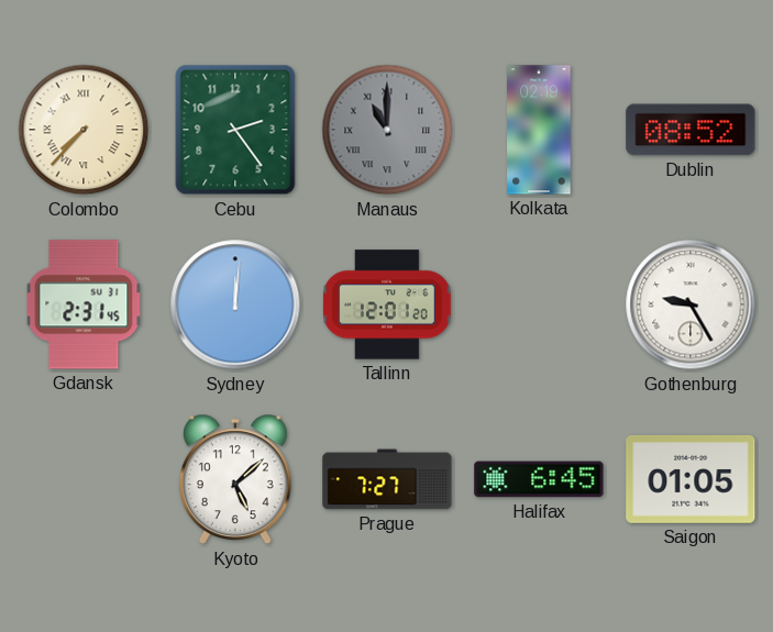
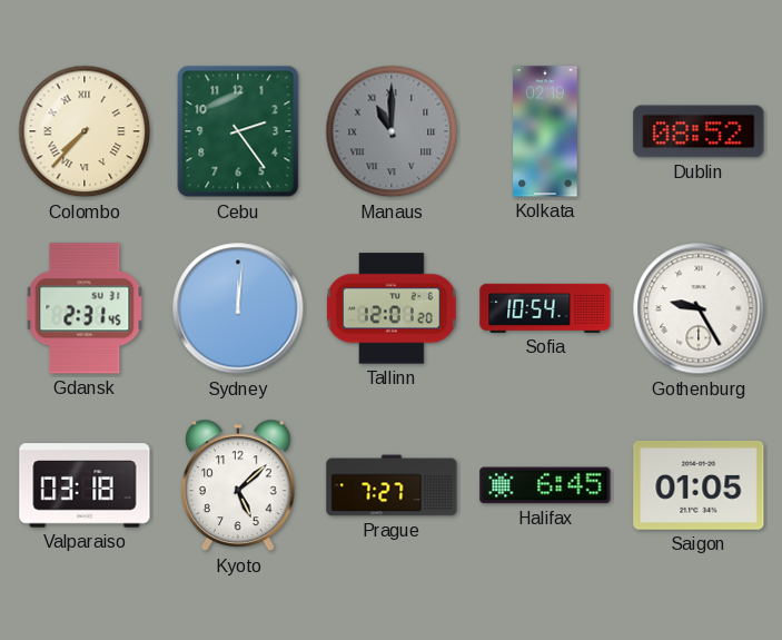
Sofia: none -> 10:54 (545, 308)
Valparaiso: none -> 03:18 (85, 485)
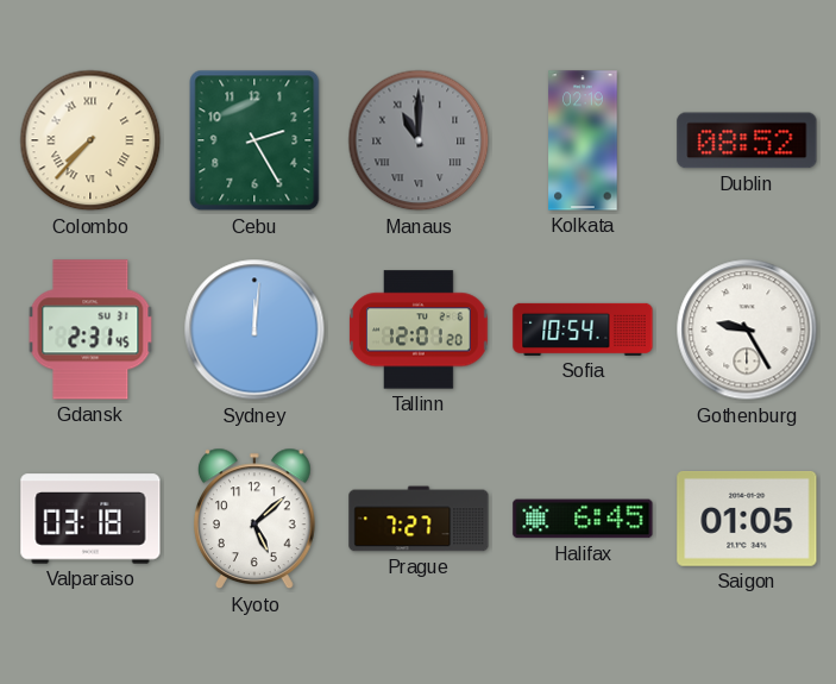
Cebu: 2:24 -> 2:25 (254, 140)
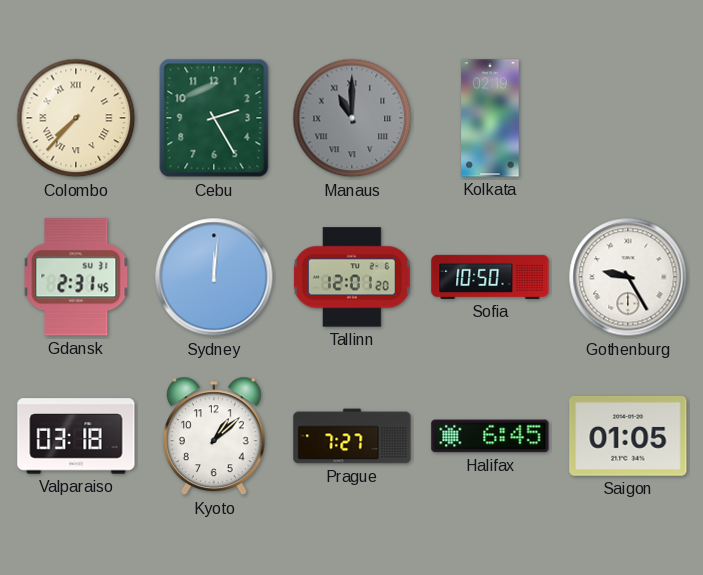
Dublin: 08:52 -> none (747, 140)
Sofia: 10:54 -> 10:50 (490, 277)
Kyoto: 5:08 -> 1:08 (215, 436)
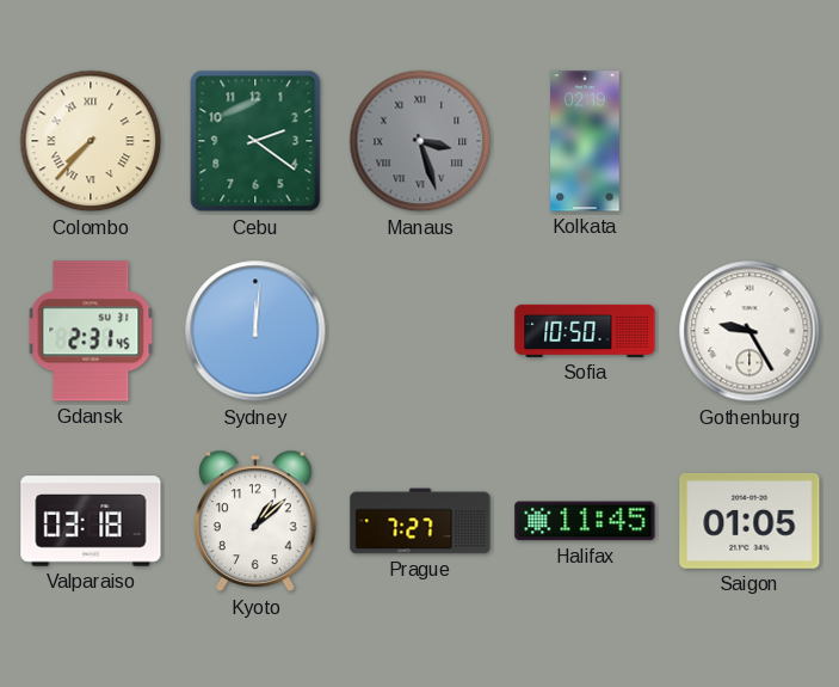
Cebu: 2:25 -> 2:21 (255, 141)
Manaus: 11:00 -> 3:27 (420, 141)
Tallinn: 12:01 -> none (352, 277)
Halifax: 6:45 -> 11:45 (585, 521)
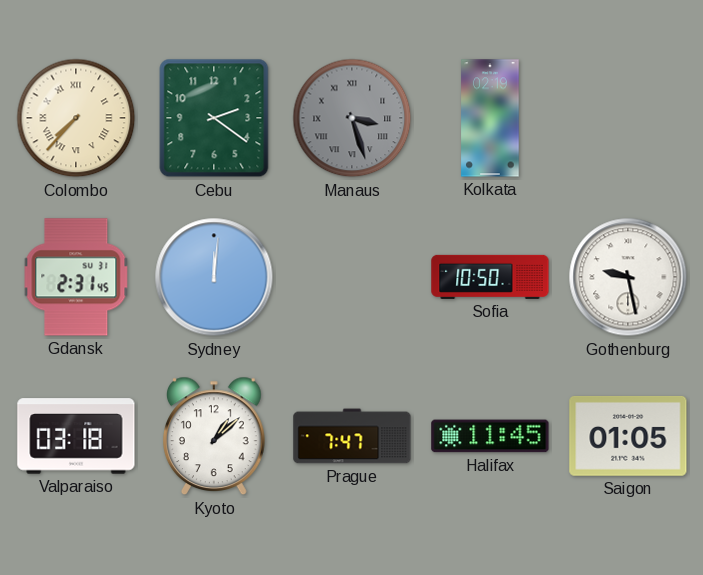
Gothenburg: 9:25 -> 9:28 (628, 277)
Prague: 7:27 -> 7:47 (352, 436)
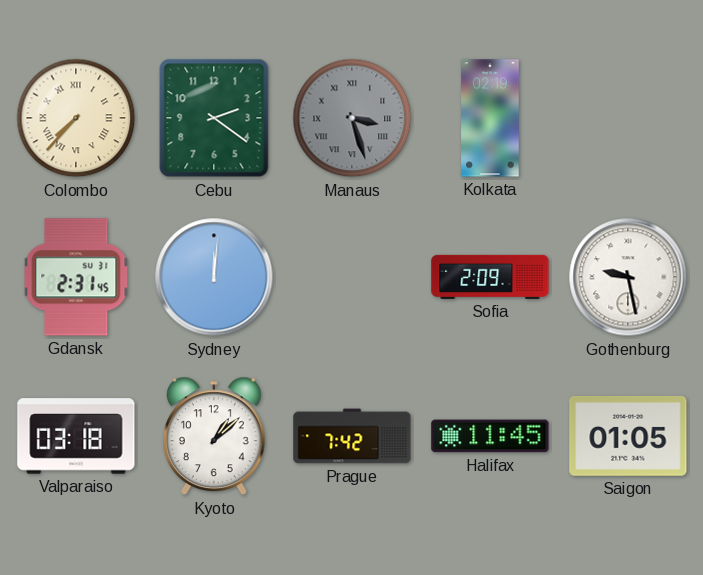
Sofia: 10:50 -> 2:09 (490, 277)
Prague: 7:47 -> 7:42 (352, 436)
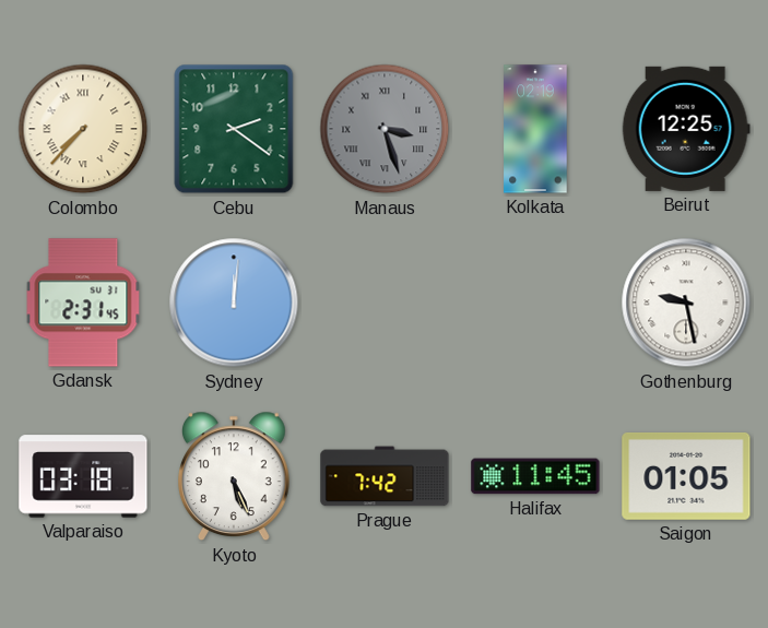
Beirut: none -> 12:25 (686, 129)
Sofia: 2:09 -> none (490, 277)
Kyoto: 1:08 -> 5:26 (235, 476)
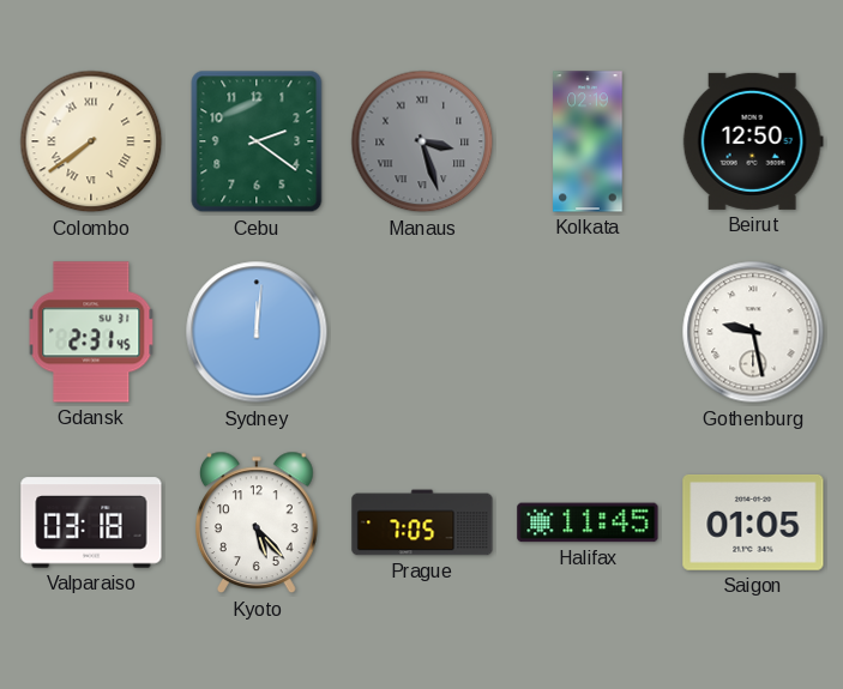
Colombo: 7:37 -> 7:39 (91, 141)
Beirut: 12:25 -> 12:50 (753, 141)
Kyoto: 5:26 -> 5:23 (258, 522)
Prague: 7:42 -> 7:05 (422, 522)
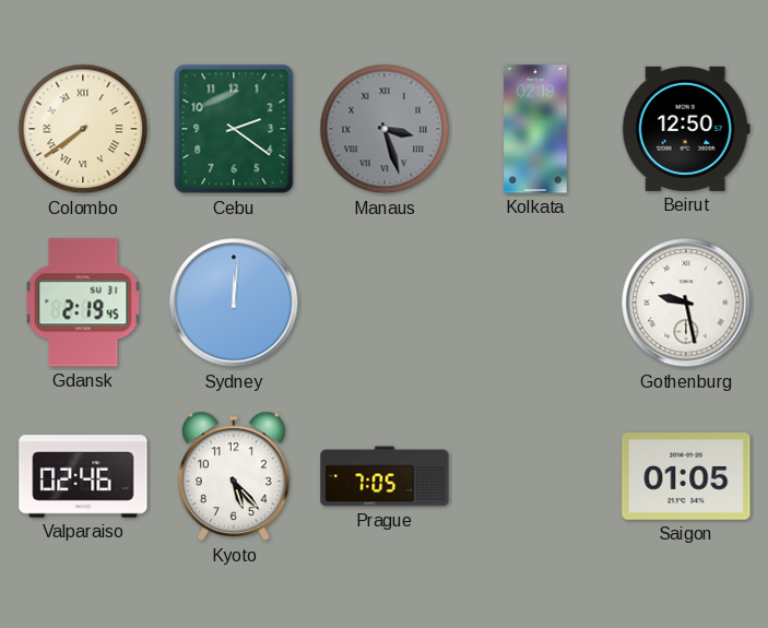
Gdansk: 2:31 -> 2:19 (83, 303)
Valparaiso: 03:18 -> 02:46 (83, 476)
Halifax: 11:45 -> none (588, 522)
